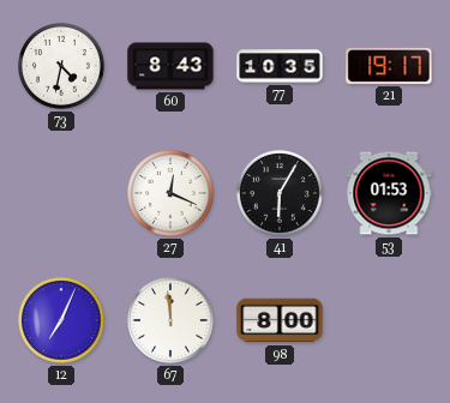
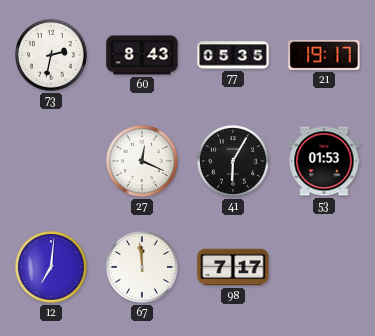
73: 4:32 -> 2:32 (52, 56)
77: 10:35 -> 05:35 (233, 55)
12: 7:04 -> 7:01 (52, 268)
98: 8:00 -> 7:17 (233, 267)
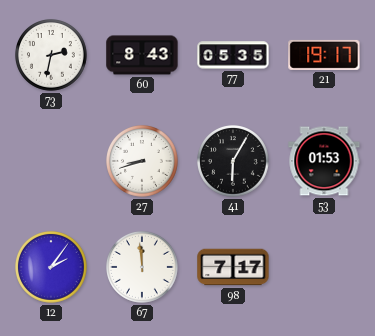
27: 12:19 -> 8:42 (143, 162)
12: 7:01 -> 2:06 (52, 268)
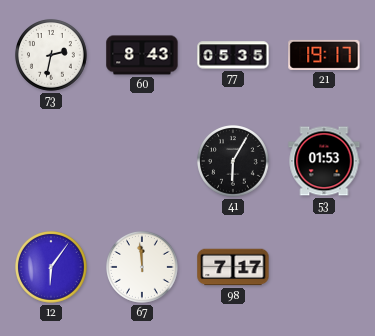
27: 8:42 -> none (143, 162)
12: 2:06 -> 6:06 (52, 268)
